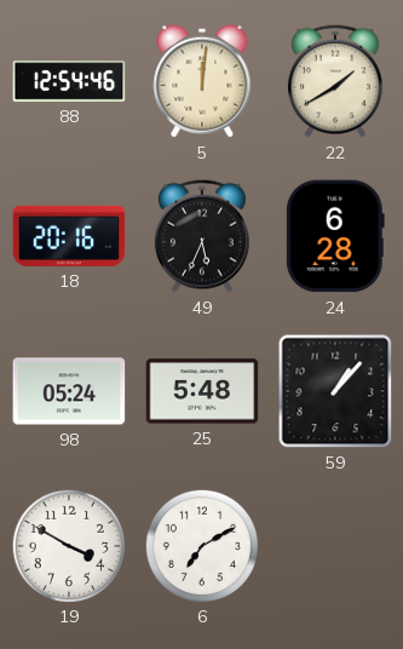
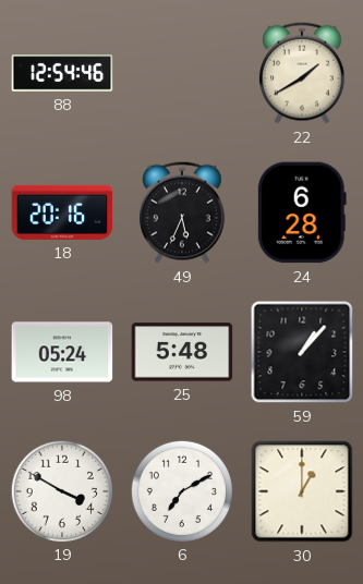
5: 12:01 -> none (202, 81)
30: none -> 1:00 (302, 491)
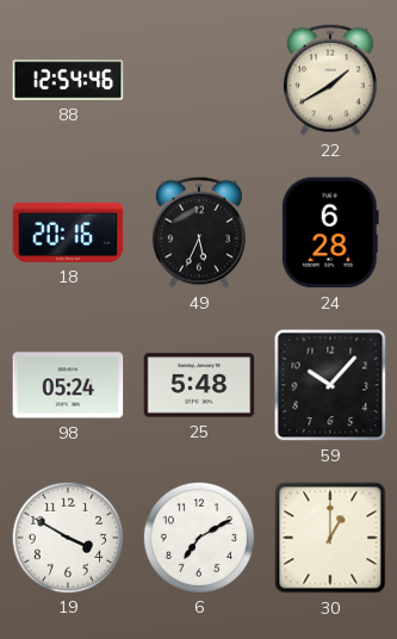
59: 1:07 -> 10:07 (330, 385)
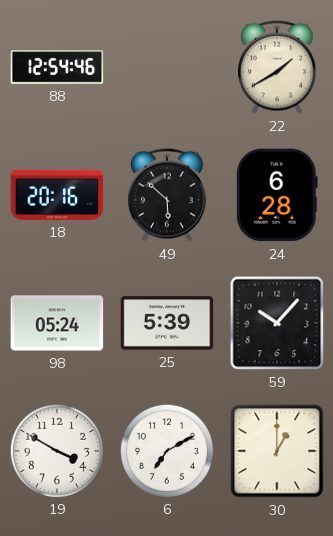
49: 5:34 -> 5:52 (167, 195)
25: 5:48 -> 5:39 (167, 323)
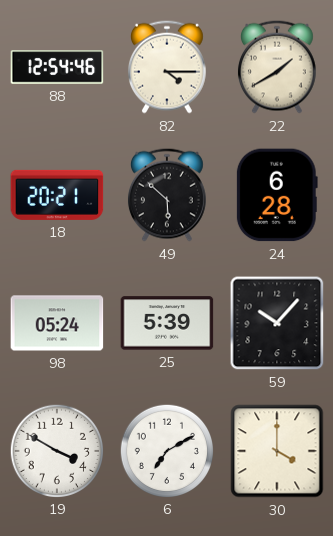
82: none -> 4:15 (167, 67)
18: 20:16 -> 20:21 (57, 195)
30: 1:00 -> 4:00 (277, 451)
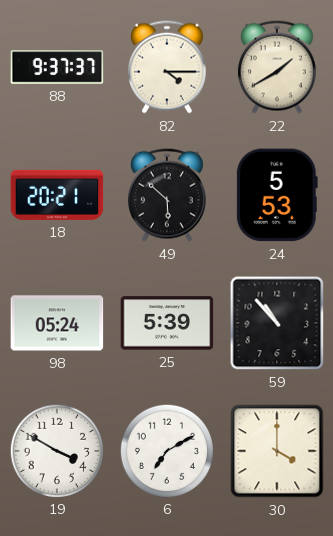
88: 12:54 -> 9:37 (57, 67)
24: 6:28 -> 5:53 (277, 195)
59: 10:07 -> 10:53 (277, 323)
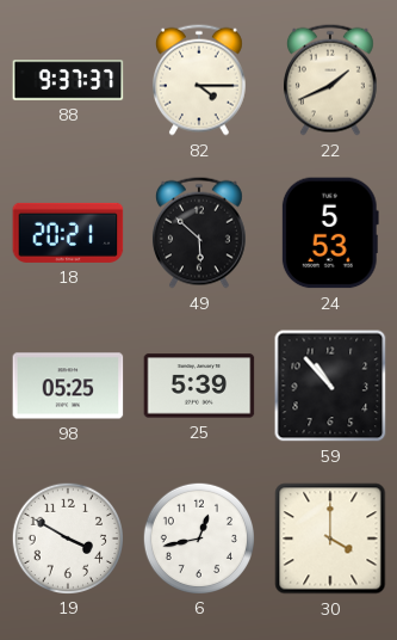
22: 1:40 -> 1:41 (330, 80)
98: 05:24 -> 05:25 (68, 386)
6: 7:10 -> 12:43 (198, 537)
